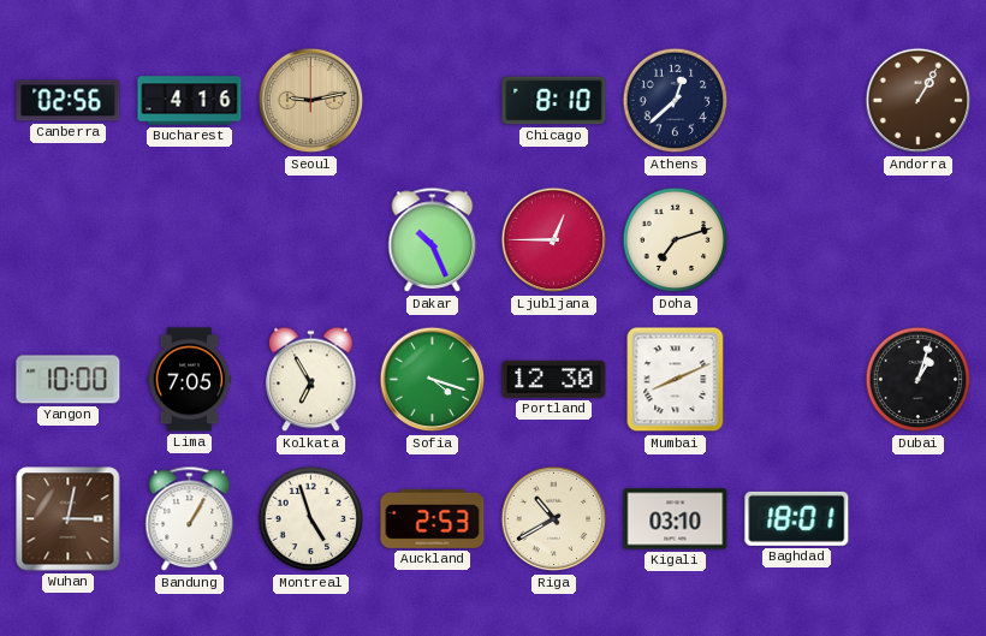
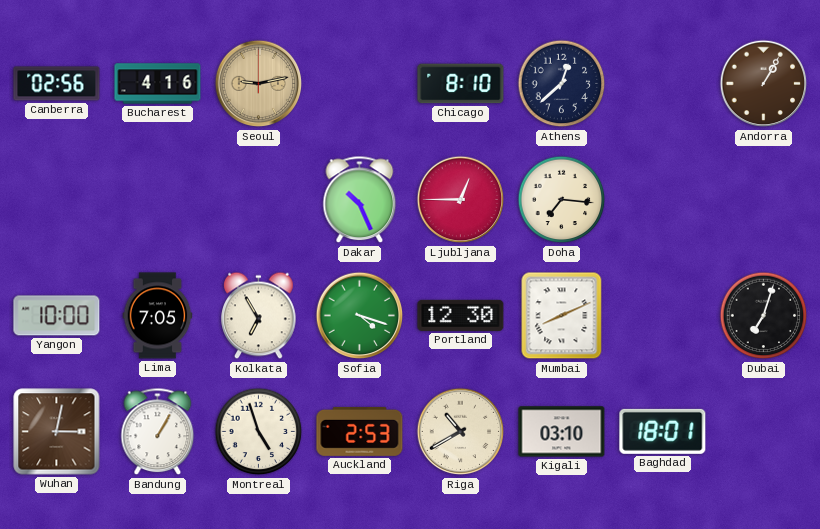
Doha: 7:12 -> 7:16 (562, 200)
Dubai: 1:03 -> 7:03 (764, 316)
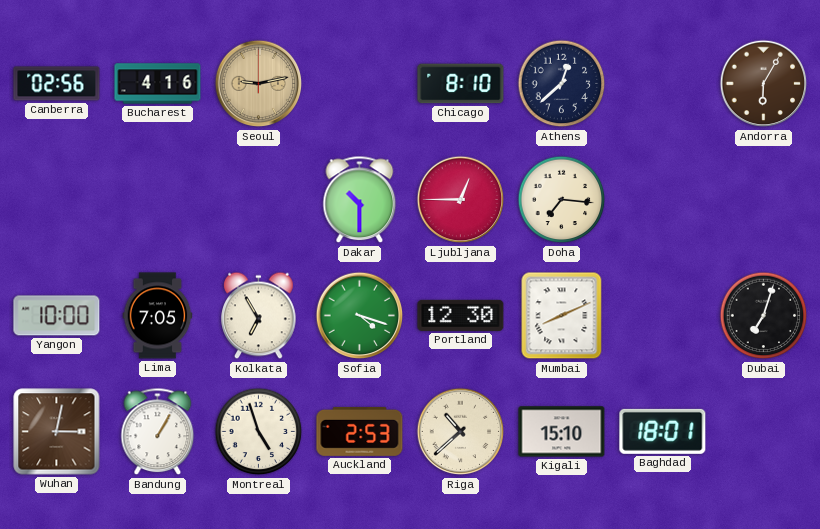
Andorra: 1:05 -> 6:05 (764, 84)
Dakar: 10:26 -> 10:30 (360, 200)
Riga: 10:40 -> 10:38 (461, 432)
Kigali: 03:10 -> 15:10 (562, 432)
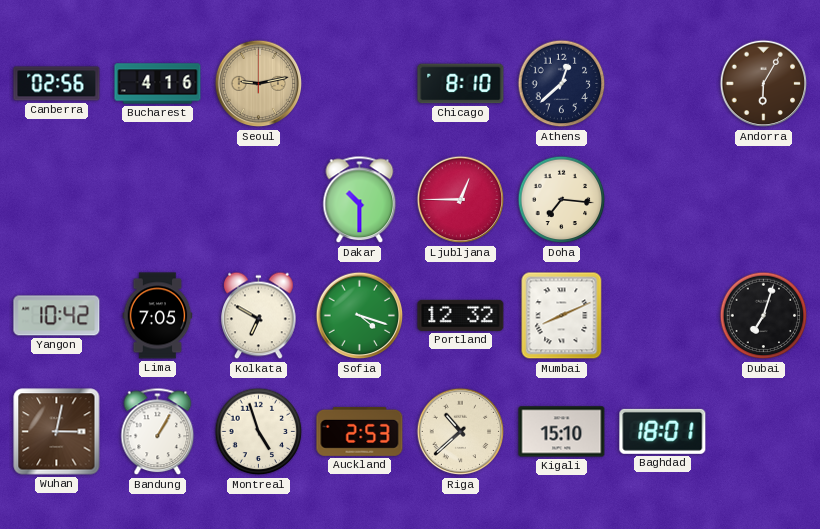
Yangon: 10:00 -> 10:42 (57, 316)
Kolkata: 6:55 -> 6:50 (259, 316)
Portland: 12:30 -> 12:32 (461, 315)
